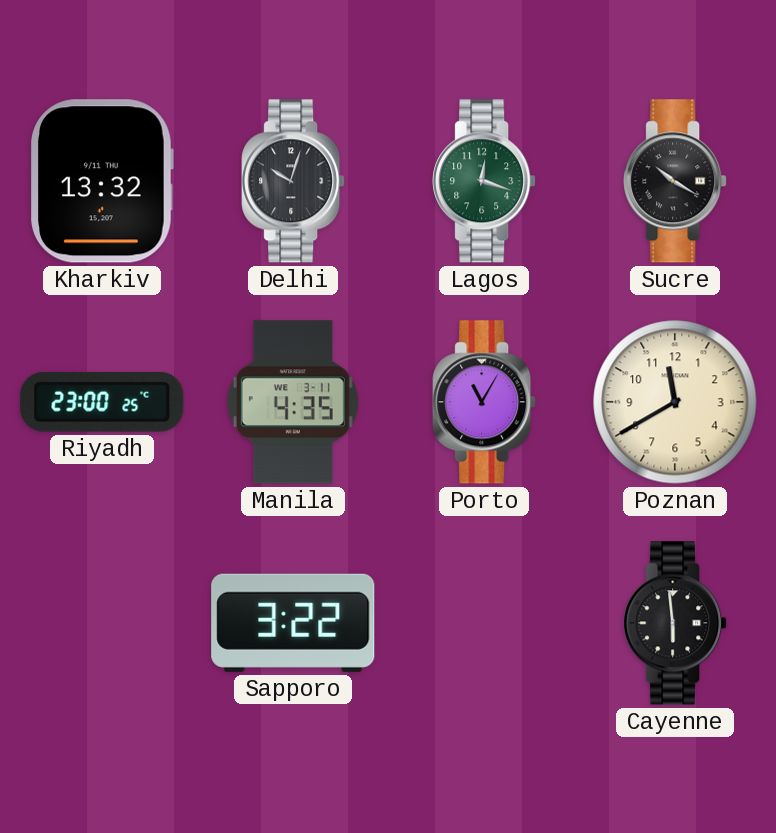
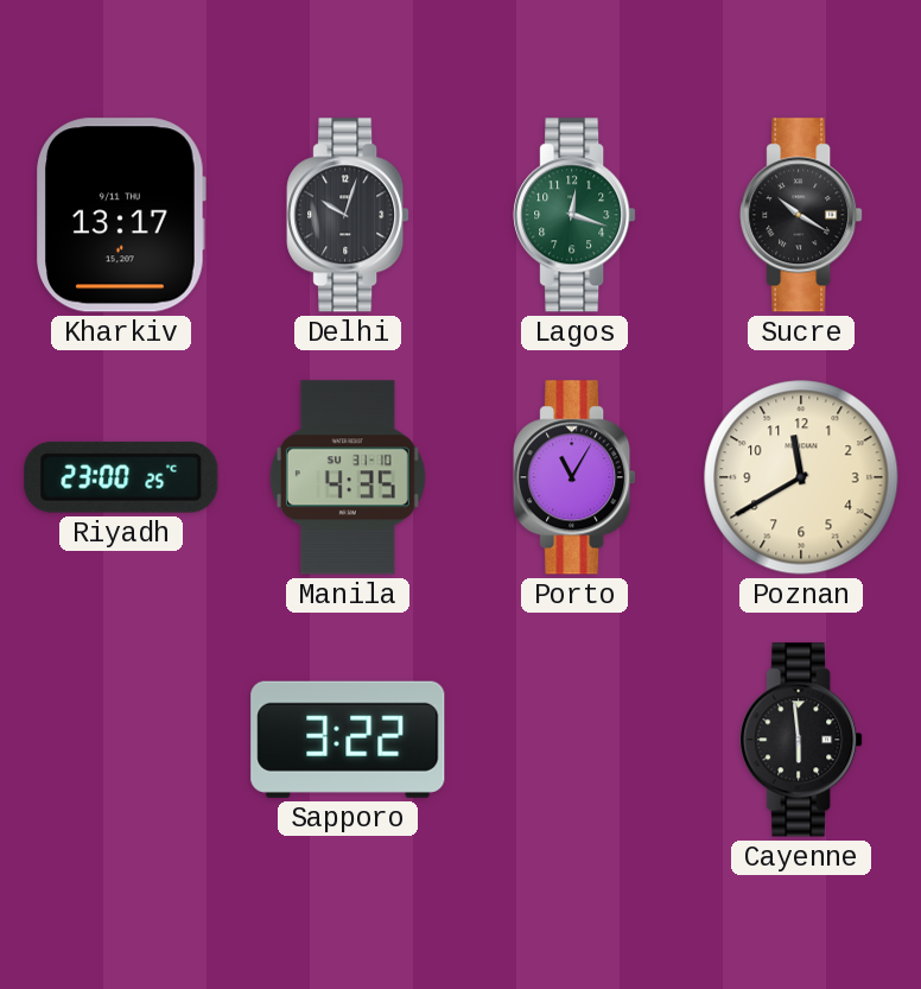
Kharkiv: 13:32 -> 13:17 (121, 215)
Manila date: WE 3-11 -> SU 31-10 (348, 477)
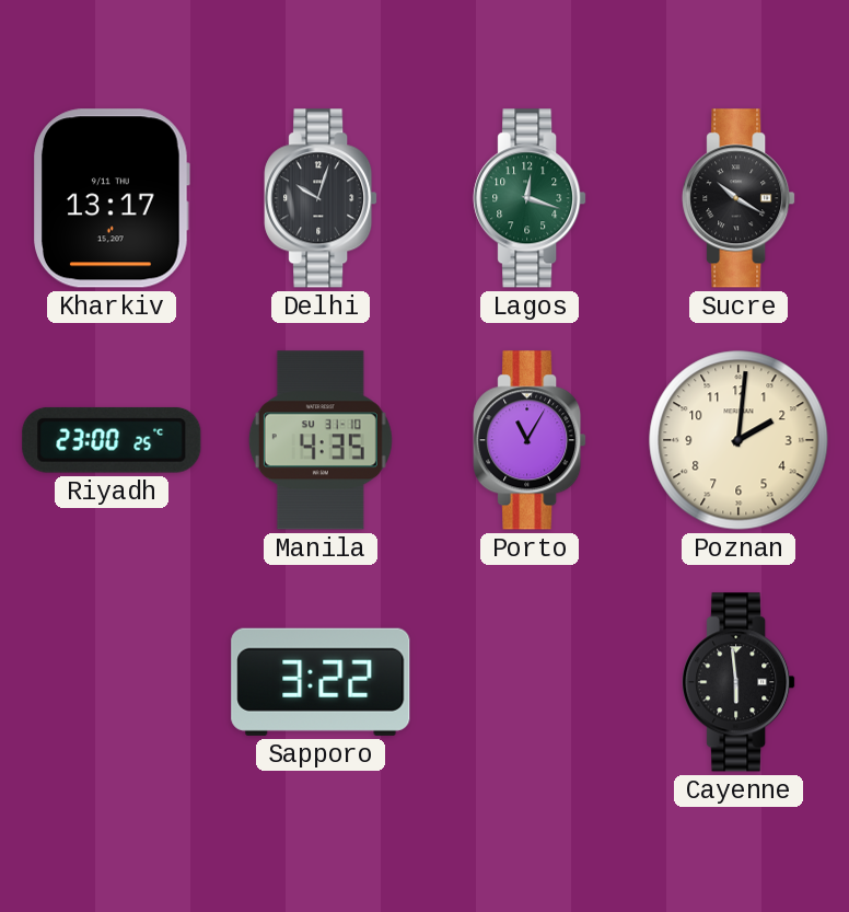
Poznan: 11:40 -> 2:01 (738, 440)
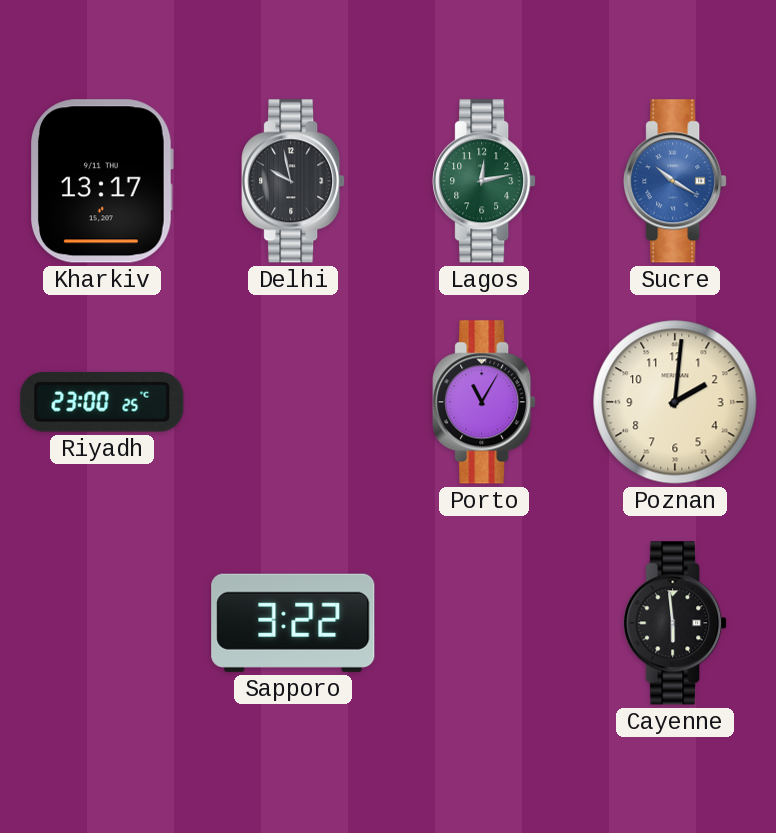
Delhi: 10:03 -> 9:58 (293, 181)
Lagos: 12:18 -> 12:13 (484, 181)
Sucre dial: black -> blue (675, 181)
Manila: 4:35 -> none (321, 440)
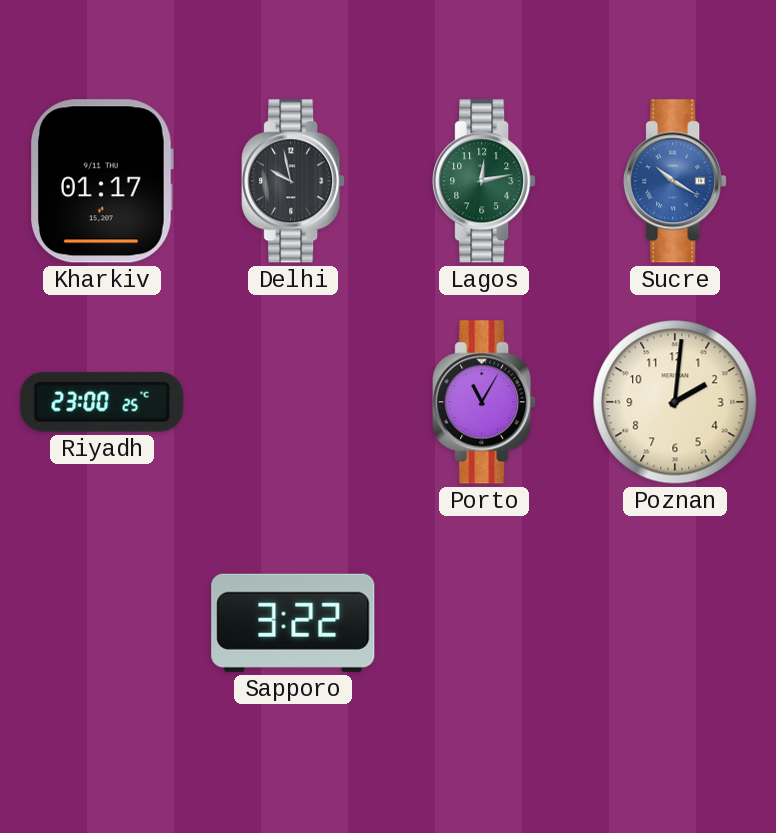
Kharkiv: 13:17 -> 01:17 (102, 181)
Cayenne: 5:59 -> none (675, 623)
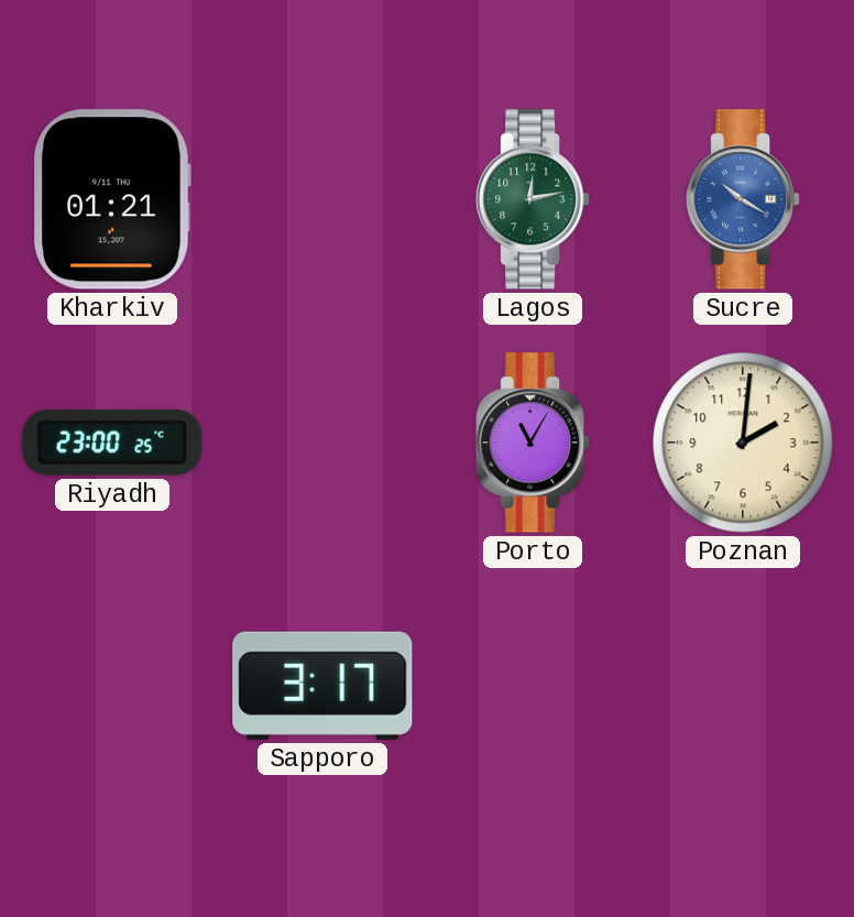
Kharkiv: 01:17 -> 01:21 (112, 199)
Delhi: 9:58 -> none (293, 181)
Sapporo: 3:22 -> 3:17 (322, 686)
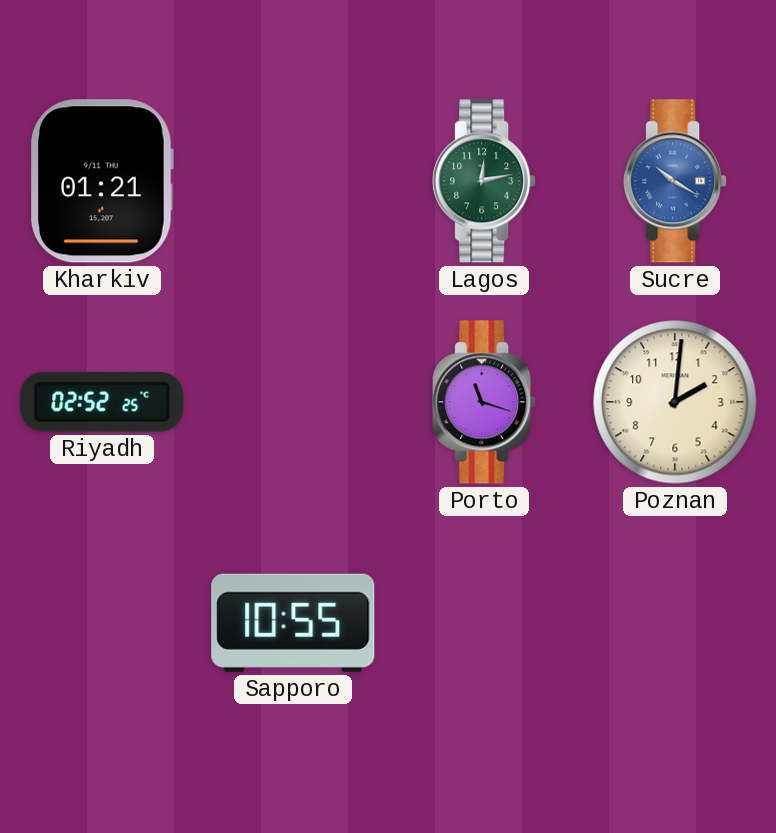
Riyadh: 23:00 -> 02:52 (102, 402)
Porto: 11:05 -> 11:18 (484, 402)
Sapporo: 3:17 -> 10:55 (293, 623)
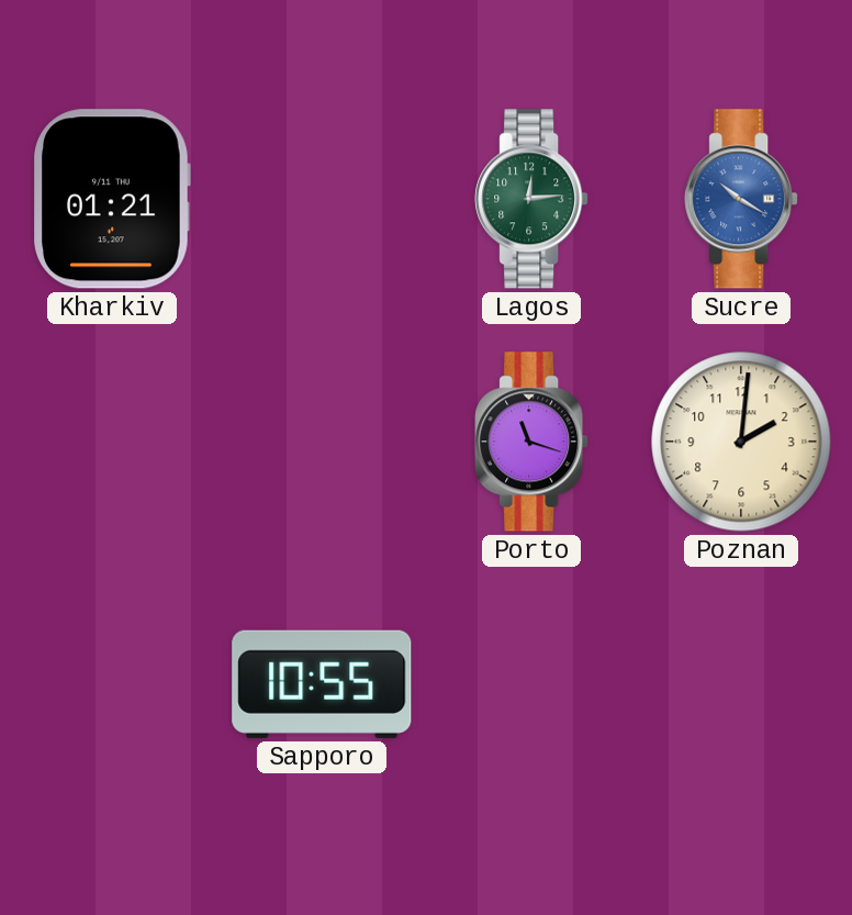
Lagos: 12:13 -> 12:14 (531, 199)
Riyadh: 02:52 -> none (102, 402)
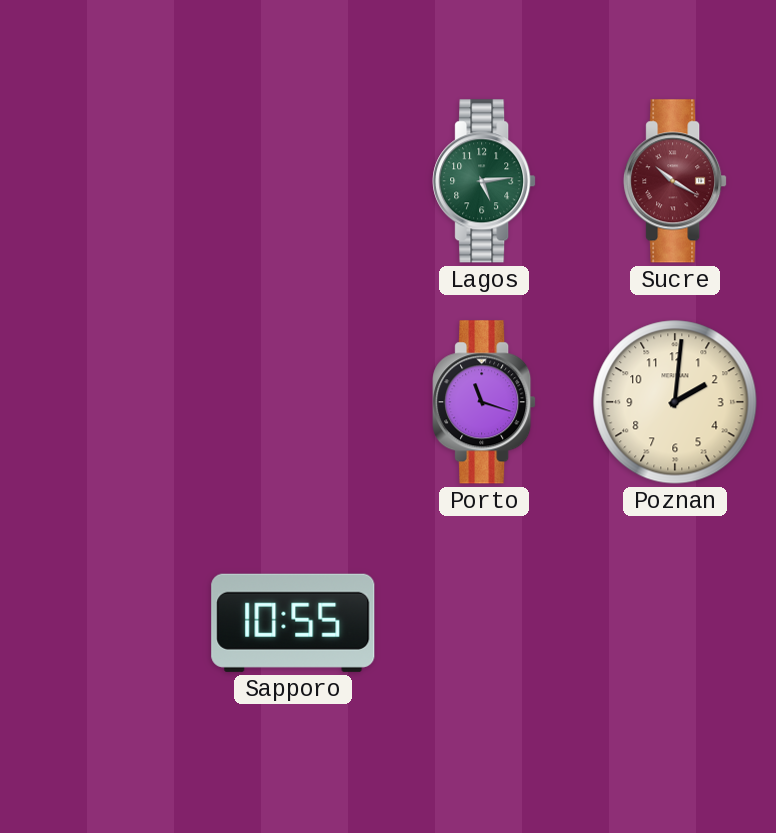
Kharkiv: 01:21 -> none (112, 199)
Lagos: 12:14 -> 5:14 (484, 181)
Sucre dial: blue -> burgundy (675, 181)
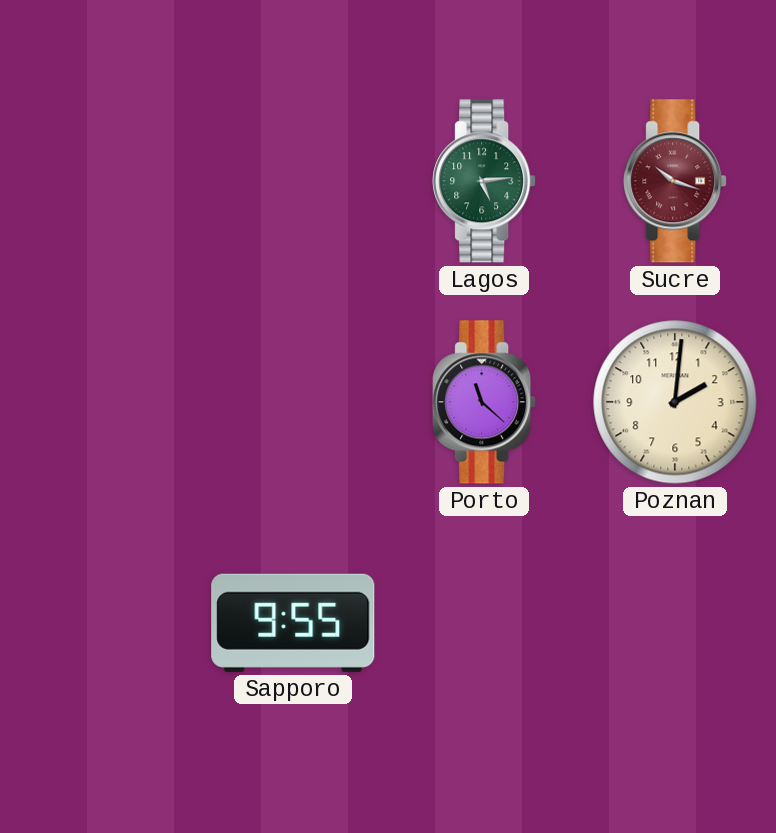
Sucre: 10:20 -> 10:18 (675, 181)
Porto: 11:18 -> 11:22 (484, 402)
Sapporo: 10:55 -> 9:55 (293, 623)
